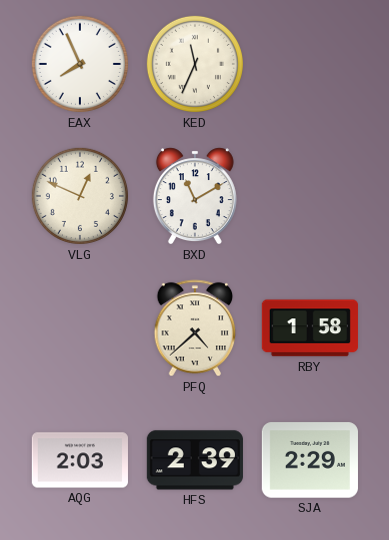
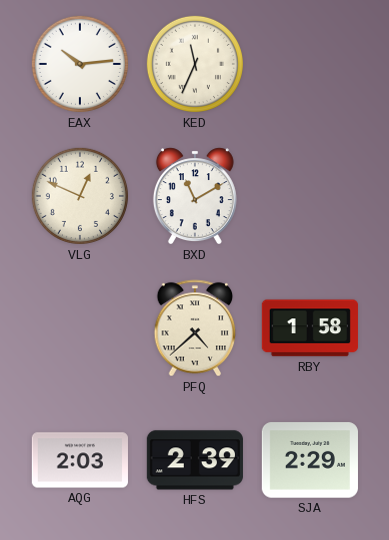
EAX: 7:56 -> 10:14 (80, 64)
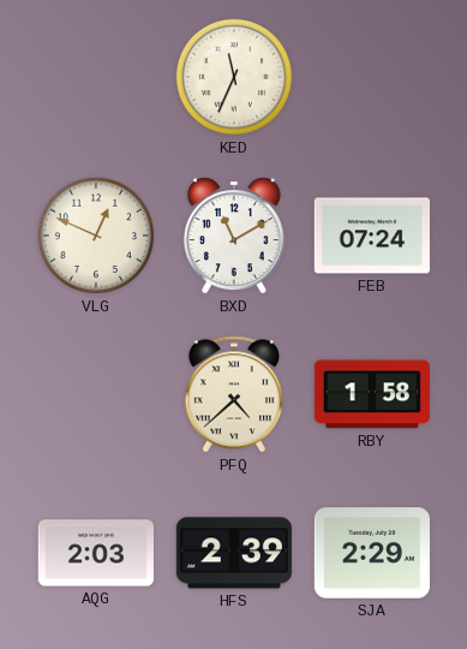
EAX: 10:14 -> none (80, 64)
FEB: none -> 07:24 (372, 236)
